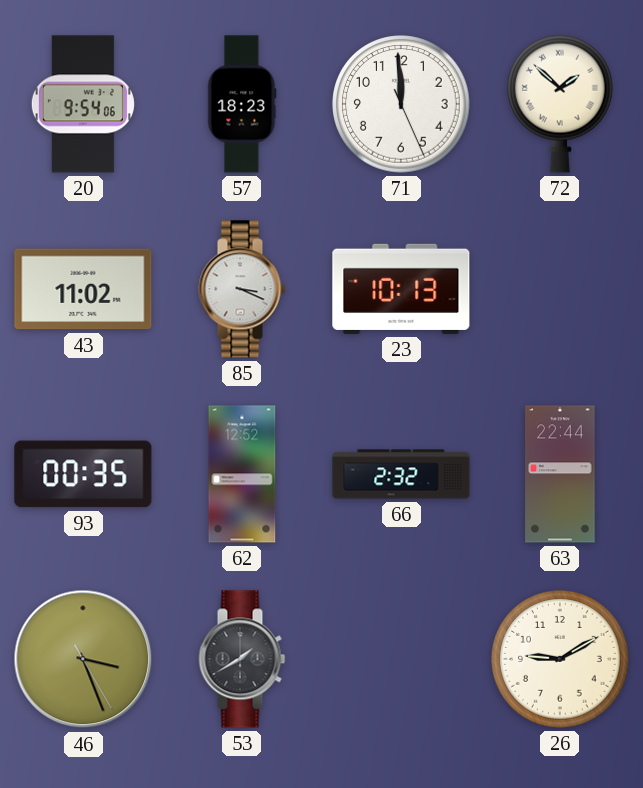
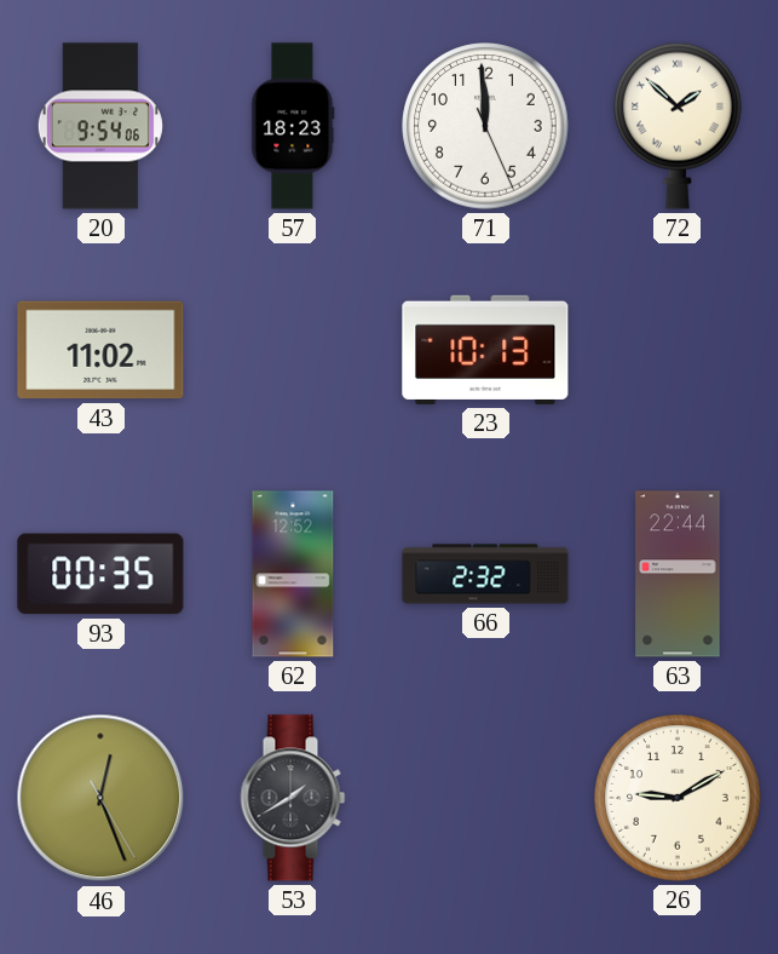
85: 3:19 -> none (242, 289)
46: 3:26 -> 12:26 (100, 798)
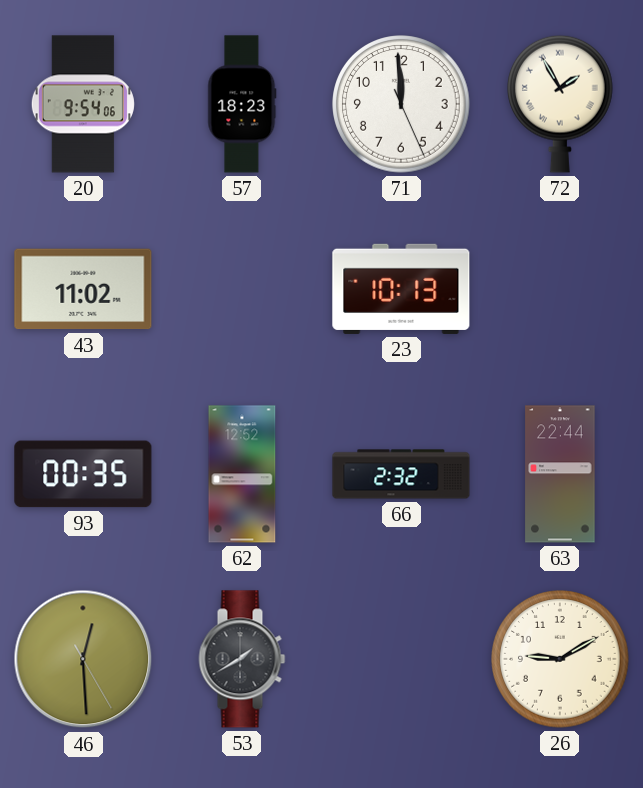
72: 1:52 -> 1:55 (561, 104)
46: 12:26 -> 12:29 (83, 659)
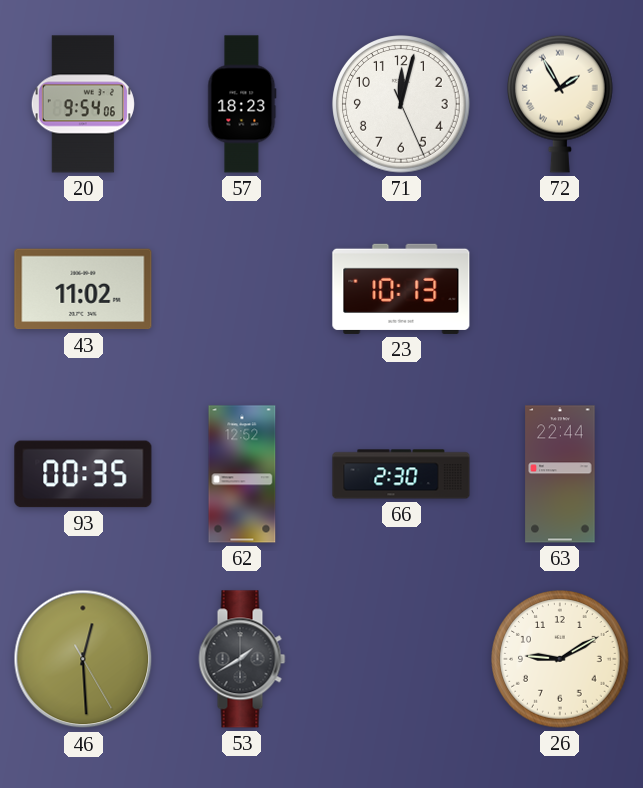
71: 11:59 -> 12:02 (401, 104)
66: 2:32 -> 2:30 (401, 474)
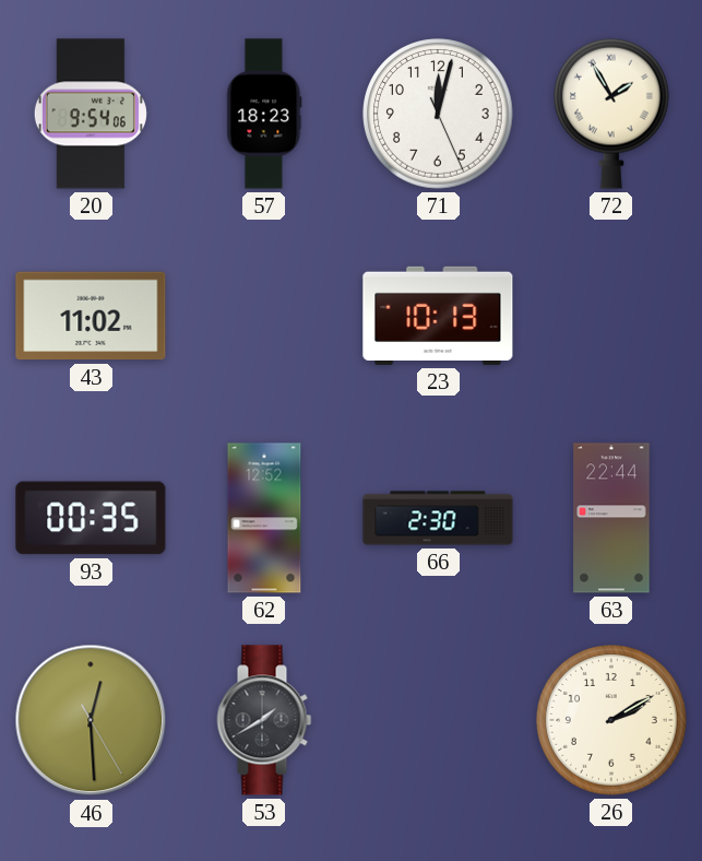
26: 9:10 -> 2:10 (611, 720)
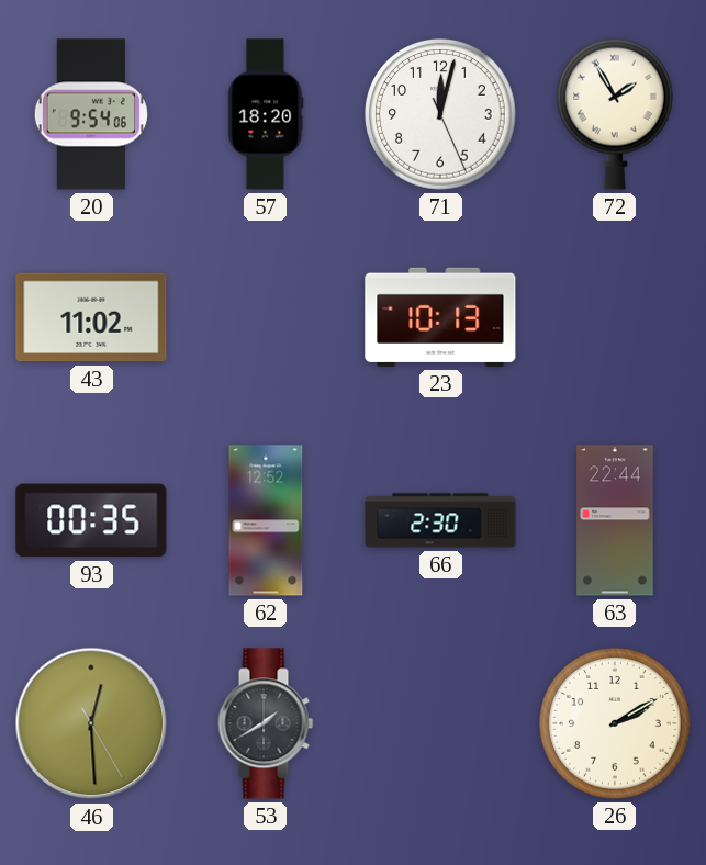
57: 18:23 -> 18:20 (266, 114)
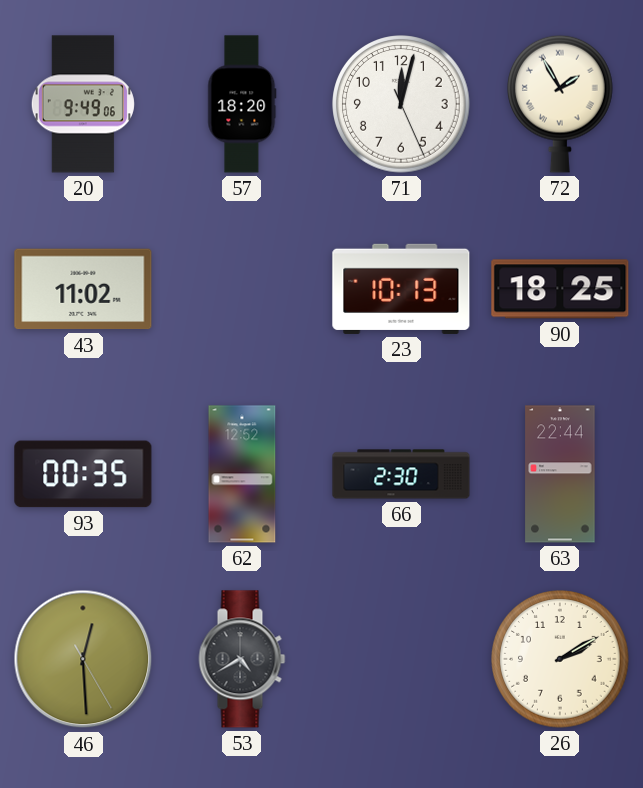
20: 9:54 -> 9:49 (83, 104)
90: none -> 18:25 (560, 289)
53: 1:40 -> 4:40 (242, 659)
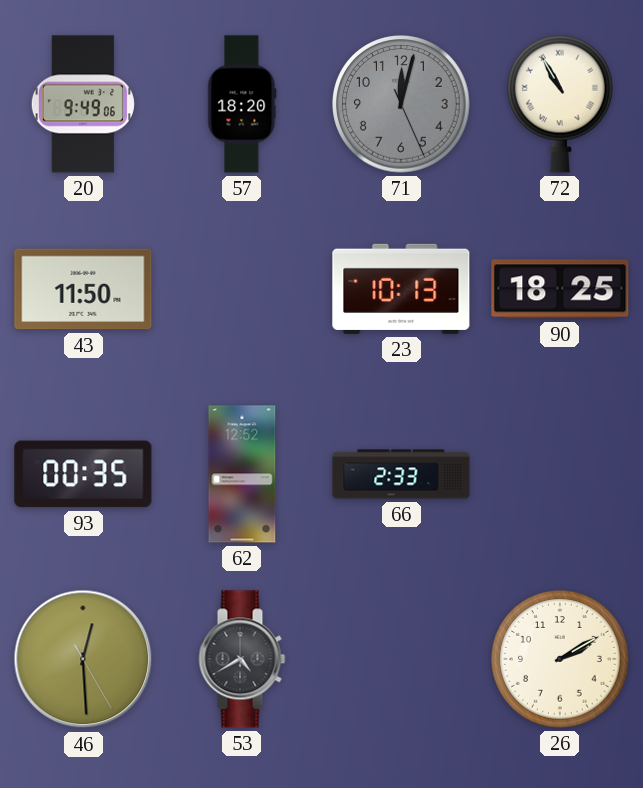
71 dial: white -> grey (401, 104)
72: 1:55 -> 10:55 (561, 104)
43: 11:02 -> 11:50 (83, 289)
66: 2:30 -> 2:33 (401, 474)
63: 22:44 -> none (560, 474)
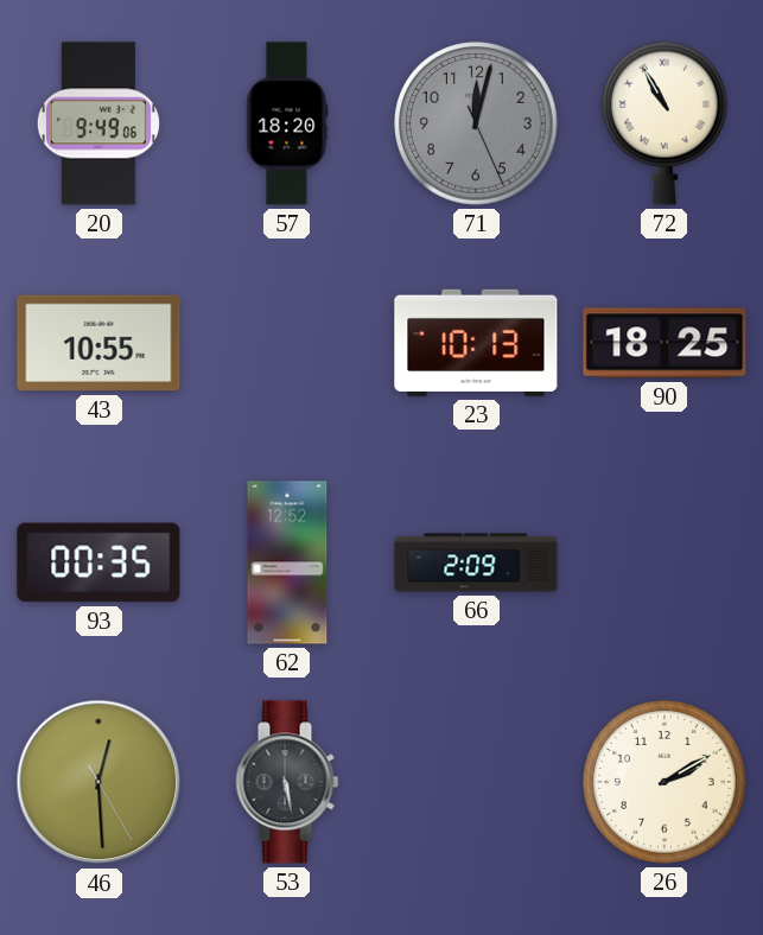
43: 11:50 -> 10:55 (98, 343)
66: 2:33 -> 2:09 (476, 562)
53: 4:40 -> 5:28 (287, 782)
